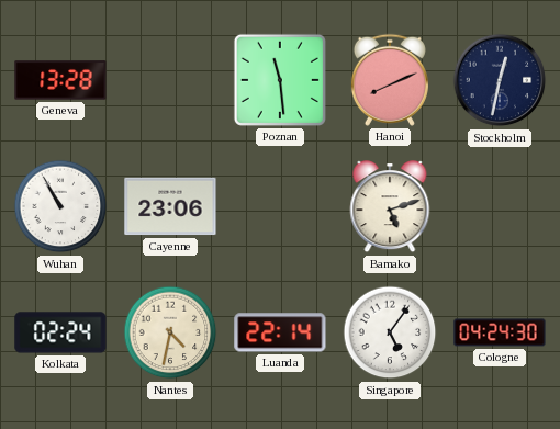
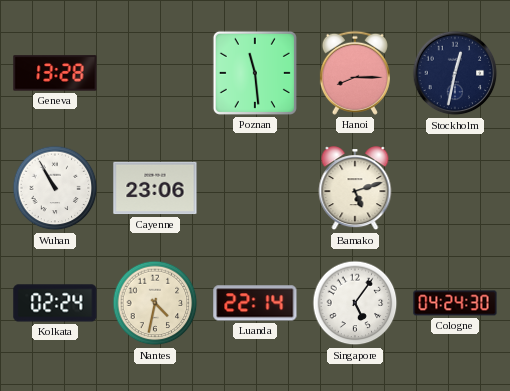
Hanoi: 8:11 -> 8:15 (355, 73)
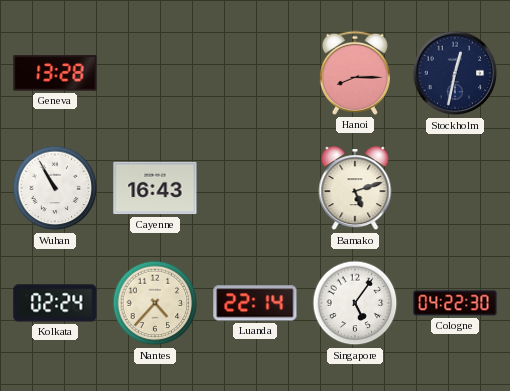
Poznan: 11:29 -> none (255, 73)
Cayenne: 23:06 -> 16:43 (155, 188)
Nantes: 4:32 -> 4:37 (155, 303)
Cologne: 04:24 -> 04:22 (455, 303)
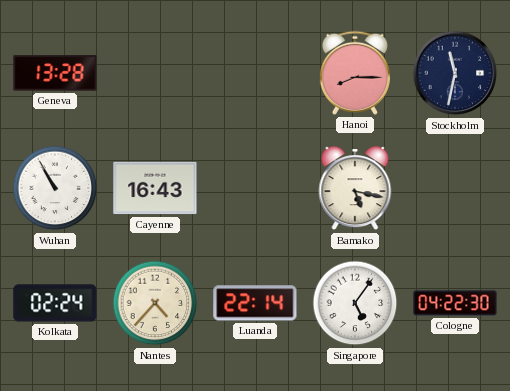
Stockholm: 12:32 -> 11:32 (455, 73)
Bamako: 5:12 -> 5:17 (355, 189)
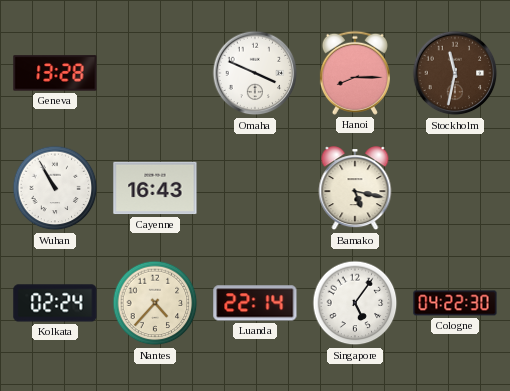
Omaha: none -> 3:49 (255, 73)
Stockholm dial: navy -> brown (455, 73)
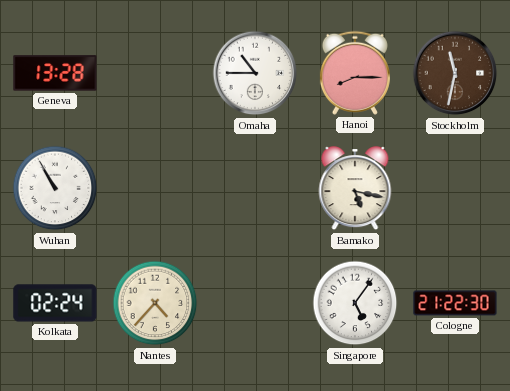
Omaha: 3:49 -> 10:45 (255, 73)
Cayenne: 16:43 -> none (155, 188)
Luanda: 22:14 -> none (255, 303)
Cologne: 04:22 -> 21:22 (455, 303)
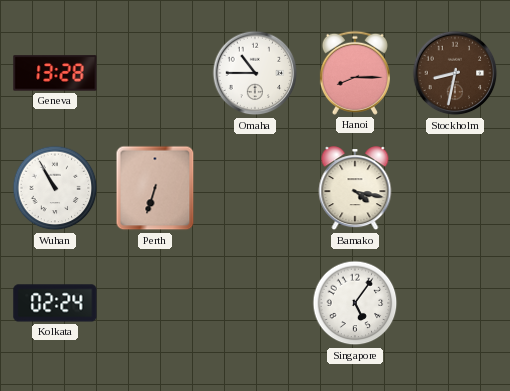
Stockholm: 11:32 -> 8:32 (455, 73)
Perth: none -> 6:33 (155, 188)
Bamako: 5:17 -> 4:17 (355, 189)
Nantes: 4:37 -> none (155, 303)
Cologne: 21:22 -> none (455, 303)
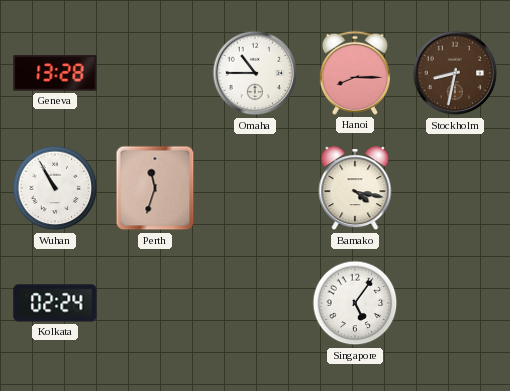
Perth: 6:33 -> 11:33 (155, 188)
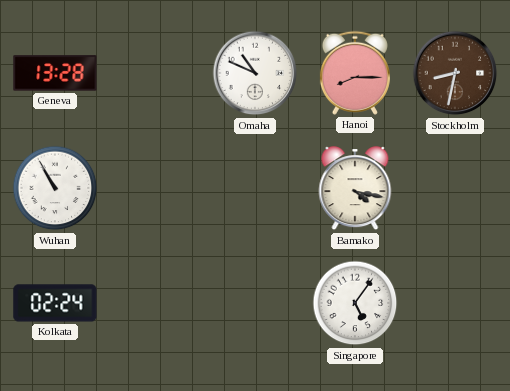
Omaha: 10:45 -> 10:49 (255, 73)
Perth: 11:33 -> none (155, 188)
